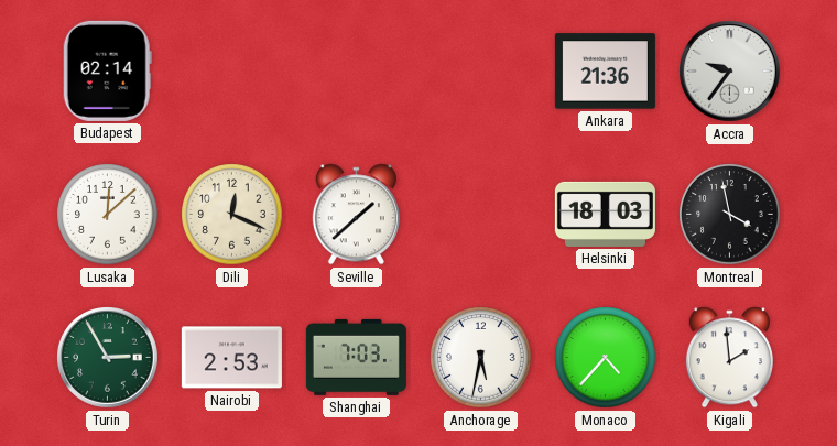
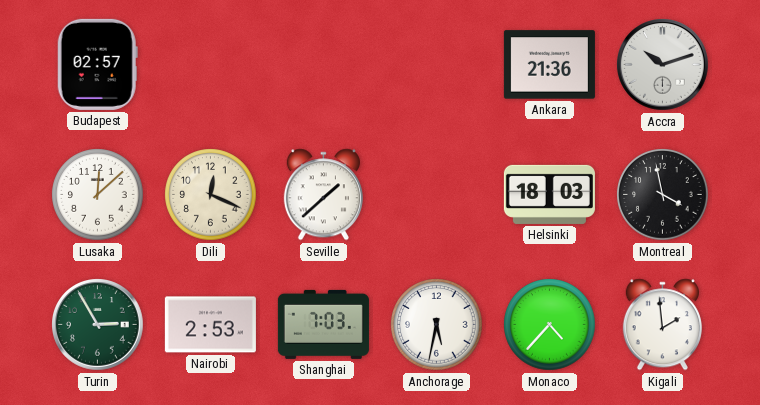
Budapest: 02:14 -> 02:57 (97, 64)
Accra: 9:36 -> 10:12 (663, 65)
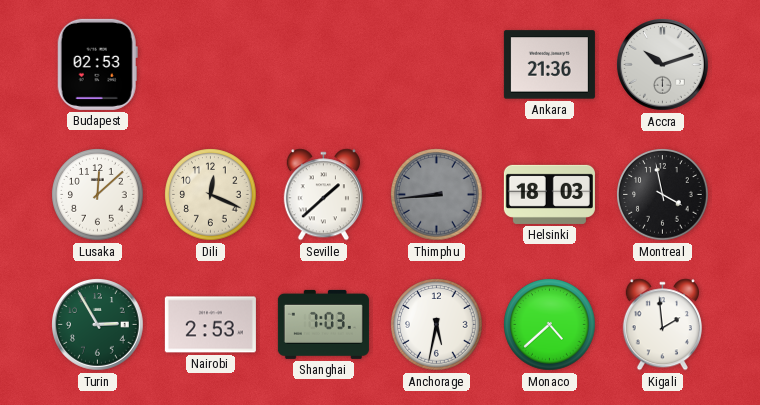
Budapest: 02:57 -> 02:53 (97, 64)
Thimphu: none -> 8:44 (437, 195)
Monaco: 4:37 -> 4:38 (550, 325)
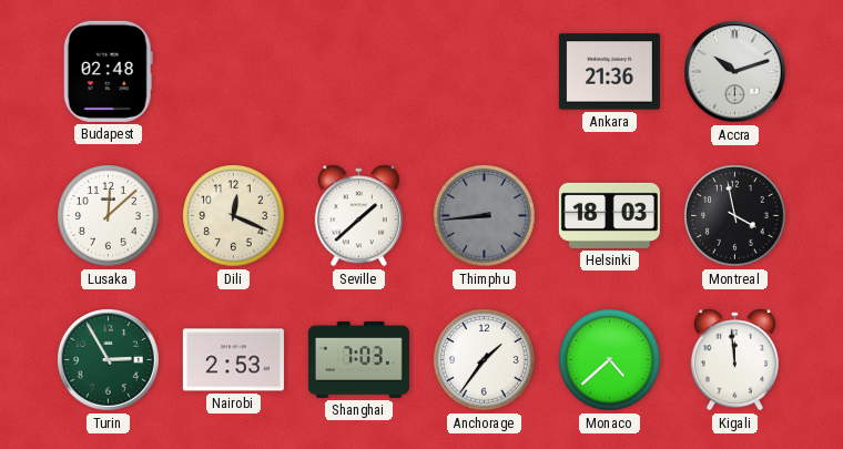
Budapest: 02:53 -> 02:48 (108, 71)
Anchorage: 5:32 -> 1:36 (485, 360)
Kigali: 1:59 -> 11:59 (734, 360)
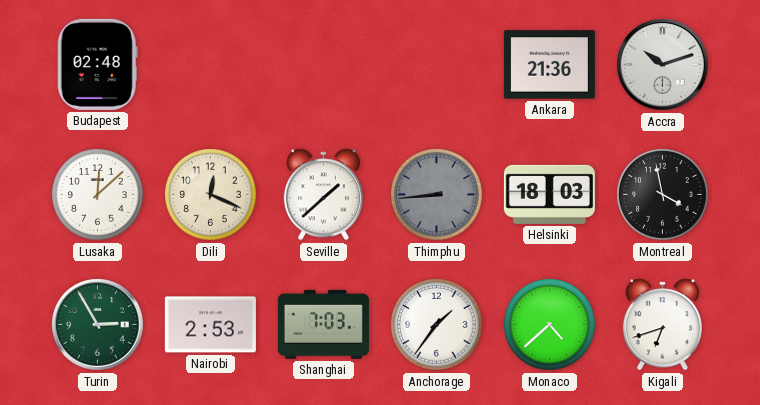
Kigali: 11:59 -> 6:42 (662, 325)
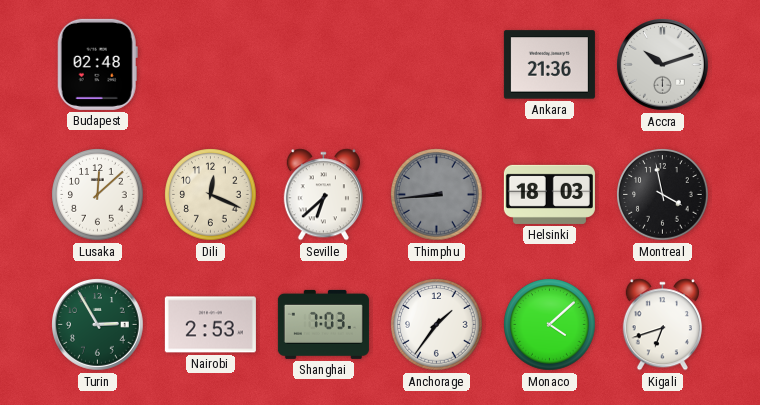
Seville: 1:38 -> 6:38 (323, 195)
Monaco: 4:38 -> 4:08 (550, 325)
